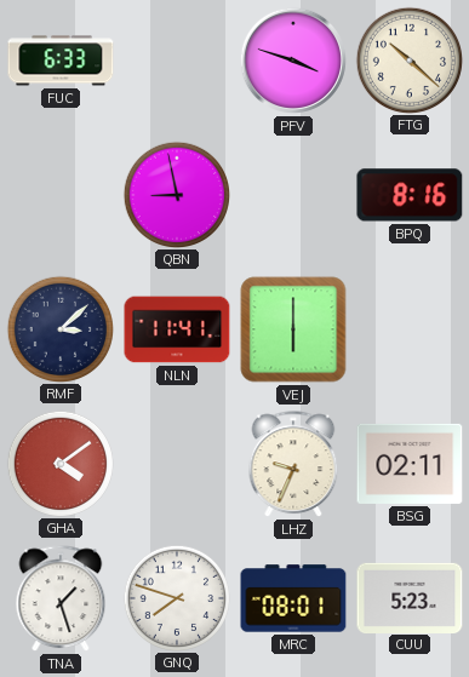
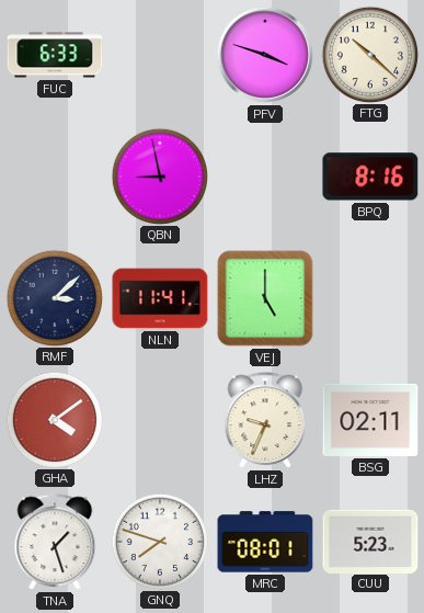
VEJ: 6:00 -> 5:00 (265, 298)
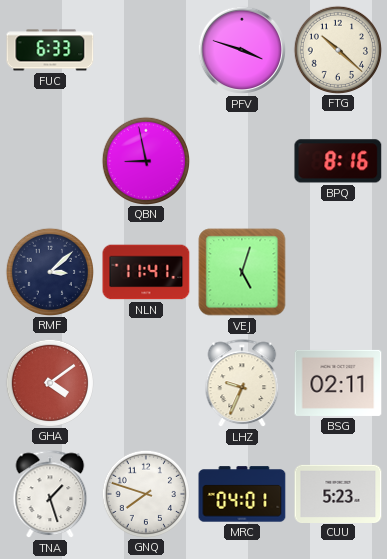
VEJ: 5:00 -> 5:03 (242, 272)
MRC: 08:01 -> 04:01 (242, 494)
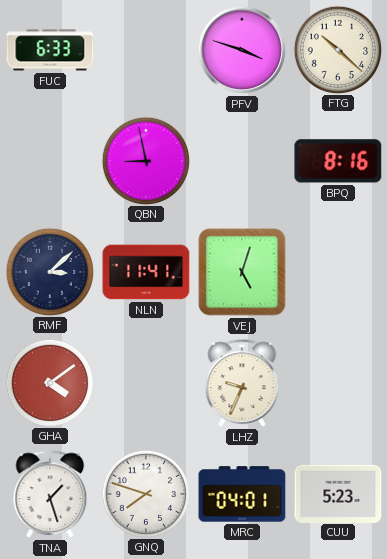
BSG: 02:11 -> none (338, 383)
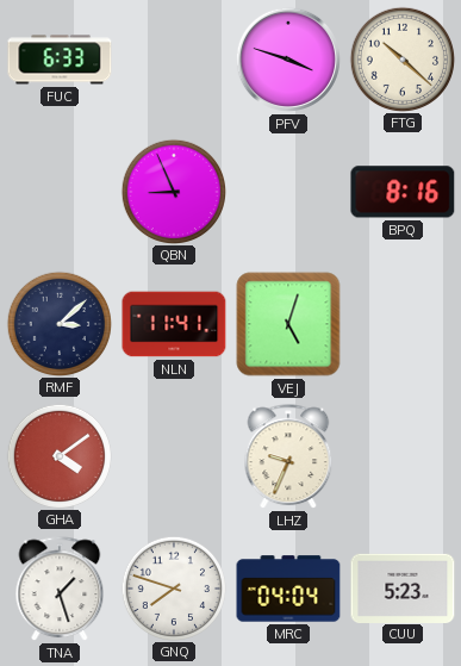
QBN: 8:58 -> 8:56 (173, 191)
MRC: 04:01 -> 04:04 (288, 589)
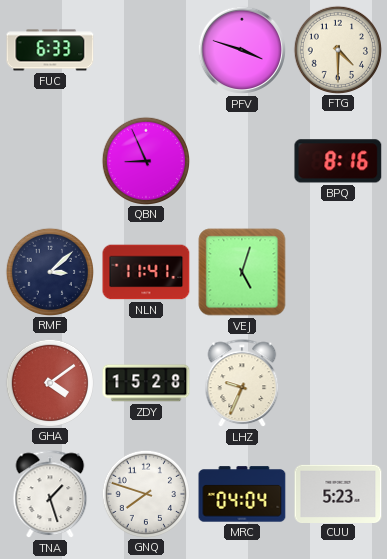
FTG: 10:22 -> 4:30 (337, 49)
ZDY: none -> 15:28 (146, 383)
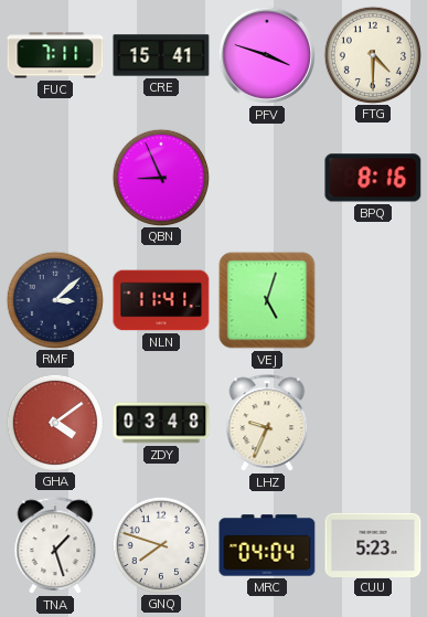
FUC: 6:33 -> 7:11 (55, 55)
CRE: none -> 15:41 (161, 55)
ZDY: 15:28 -> 03:48 (161, 423)
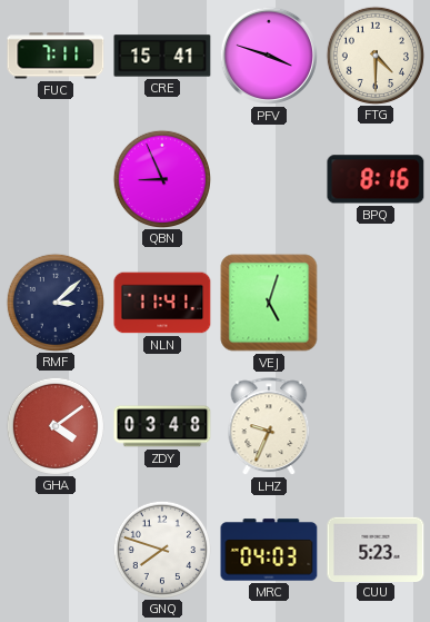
TNA: 1:27 -> none (55, 546)
MRC: 04:04 -> 04:03 (269, 550)
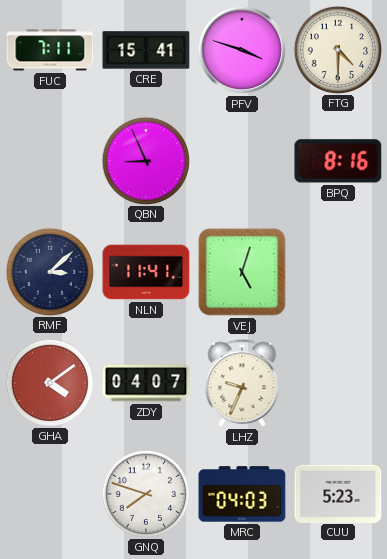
ZDY: 03:48 -> 04:07 (146, 383)
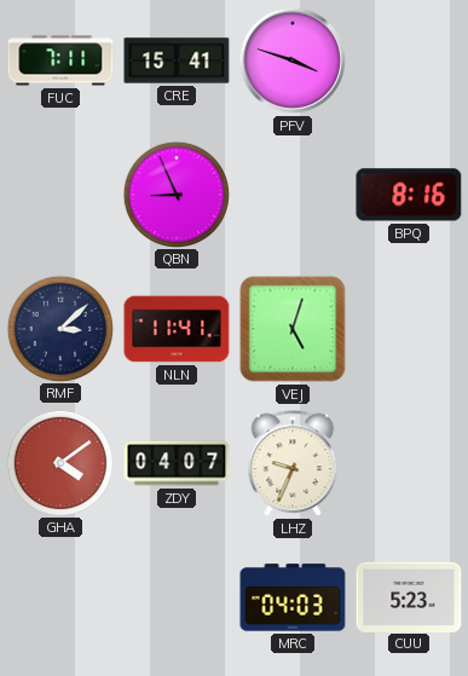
FTG: 4:30 -> none (337, 49)
GNQ: 7:48 -> none (145, 493)
